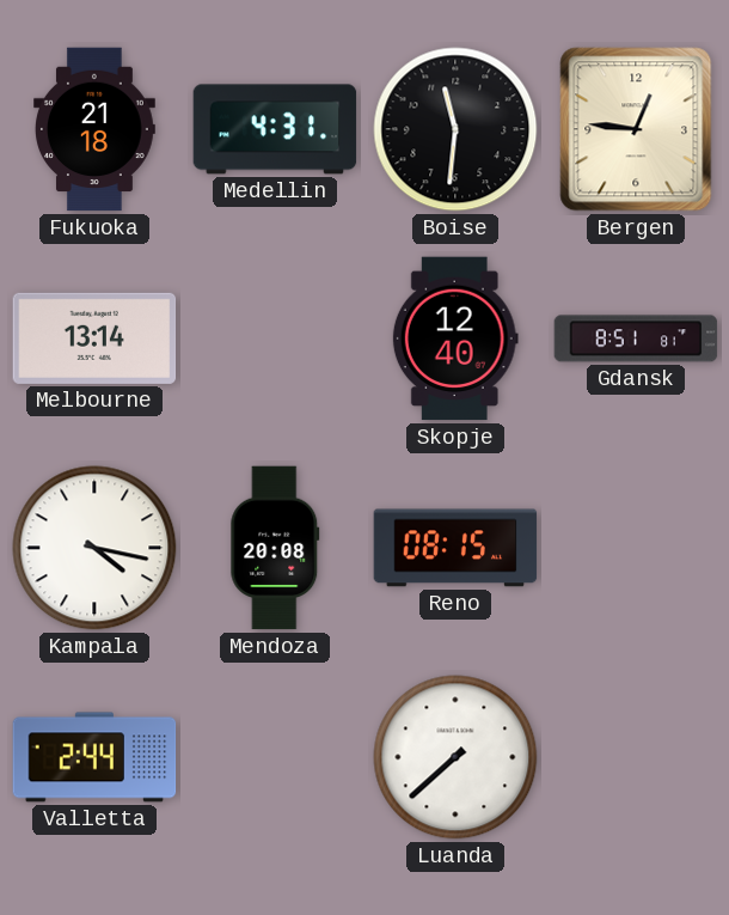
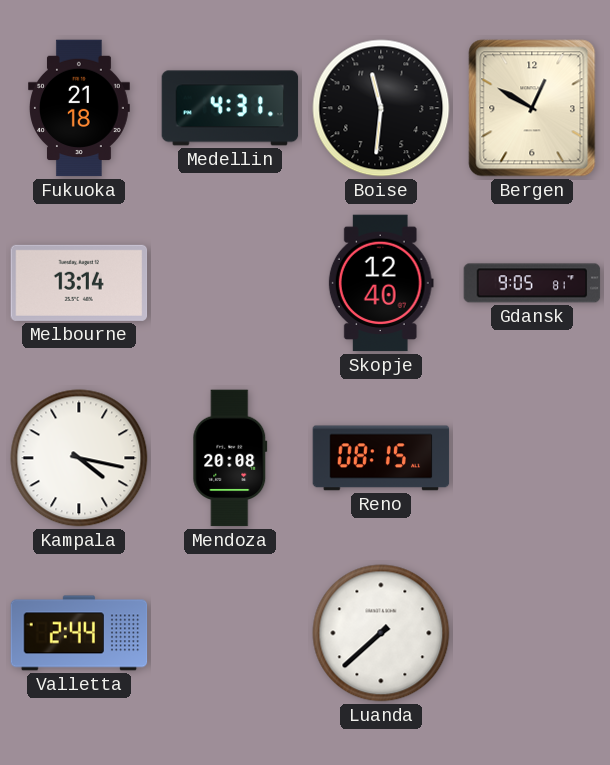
Bergen: 12:46 -> 12:50 (532, 108)
Gdansk: 8:51 -> 9:05 (532, 283)
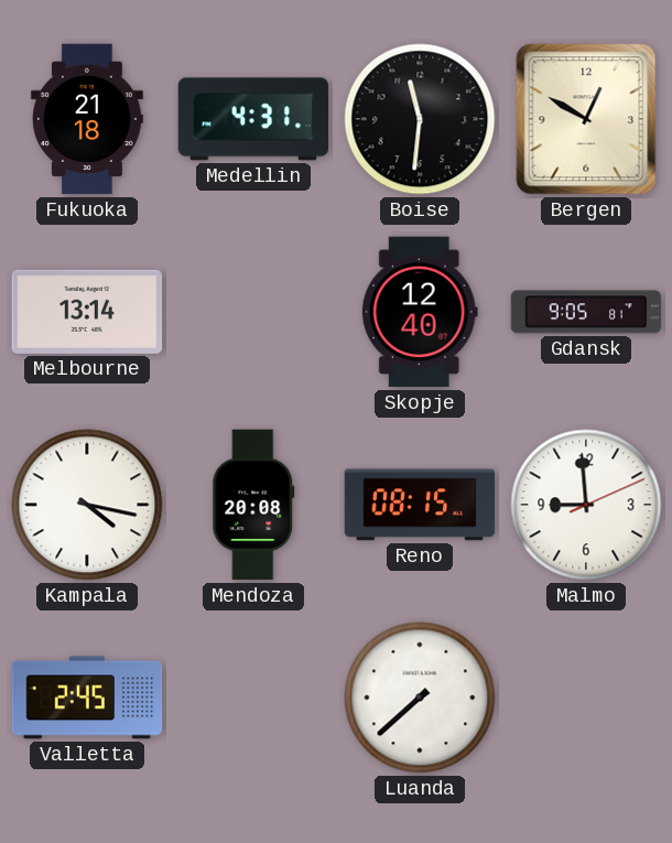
Malmo: none -> 8:59 (586, 505)
Valletta: 2:44 -> 2:45 (87, 698)
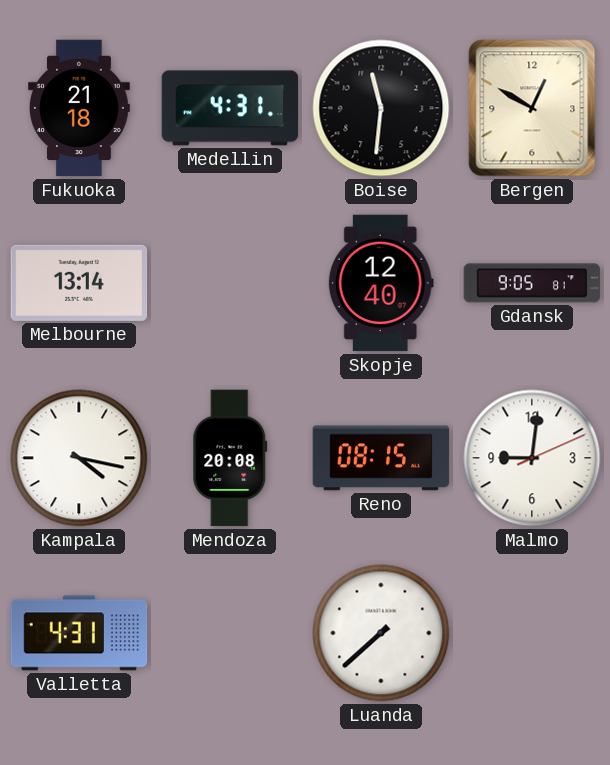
Malmo: 8:59 -> 9:01 (532, 458)
Valletta: 2:45 -> 4:31 (79, 633)
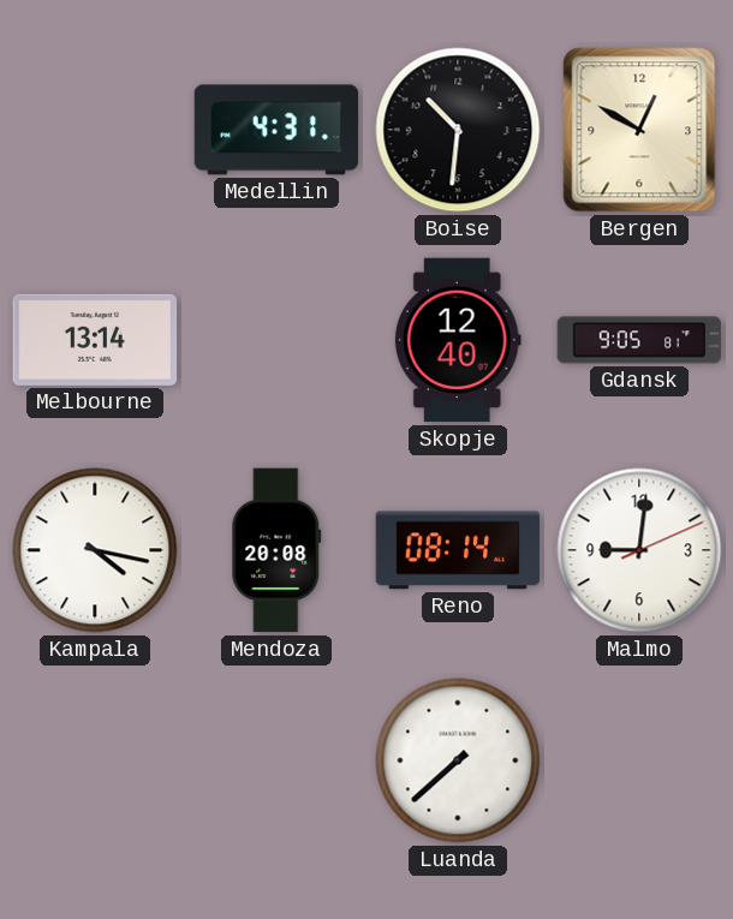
Fukuoka: 21:18 -> none (80, 108)
Boise: 11:31 -> 10:31 (458, 130)
Reno: 08:15 -> 08:14 (458, 550)
Valletta: 4:31 -> none (79, 633)
